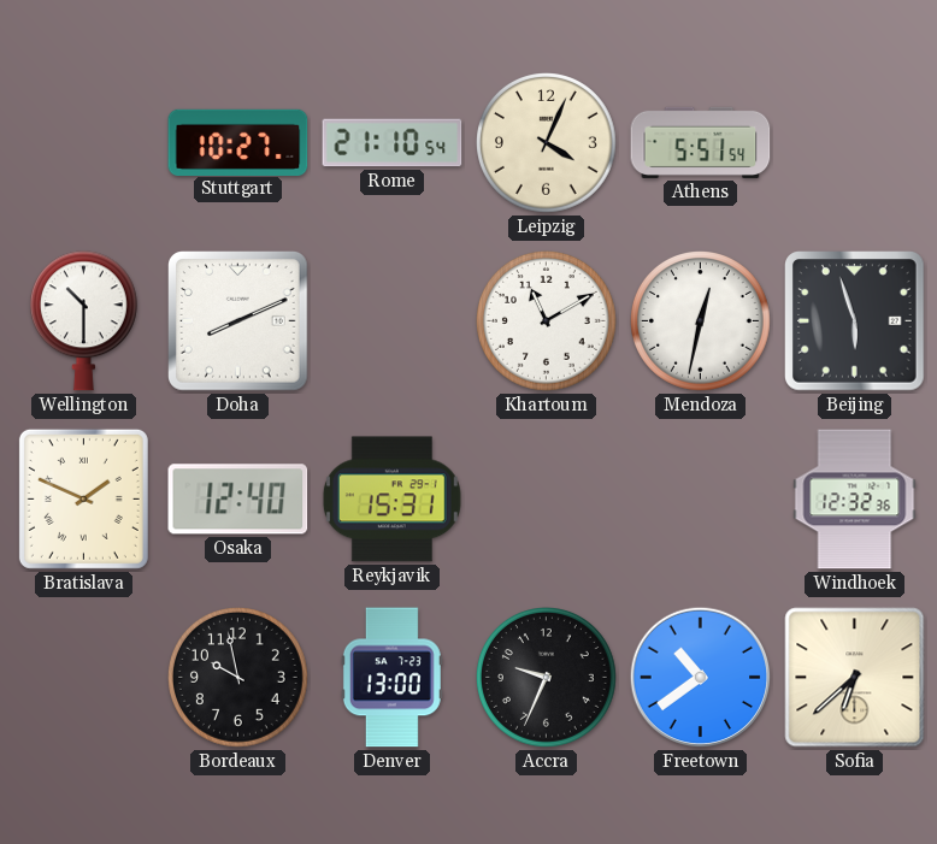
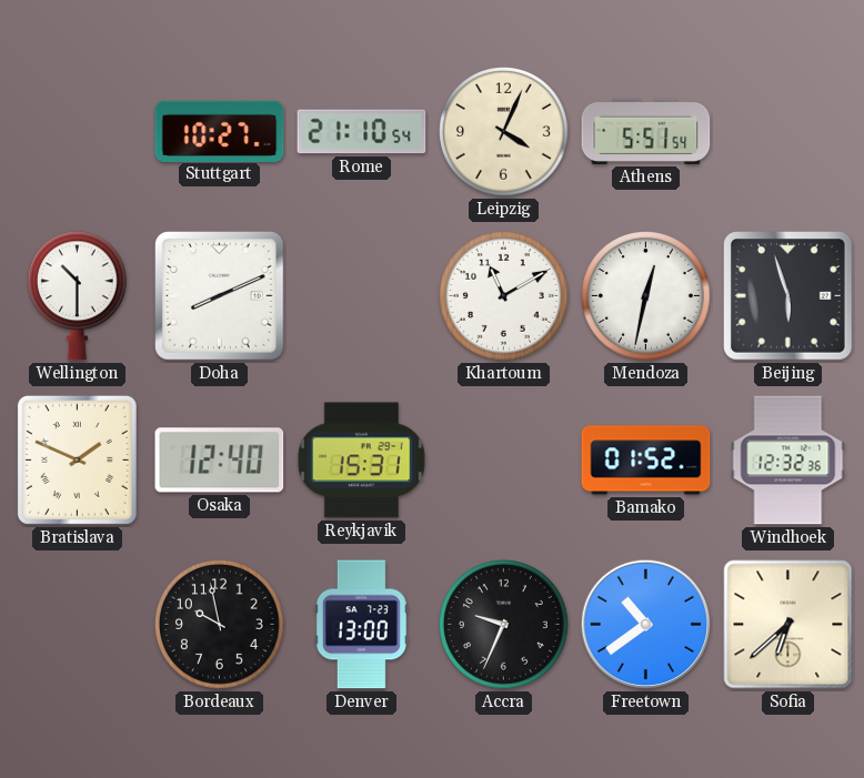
Bamako: none -> 01:52 (646, 461)
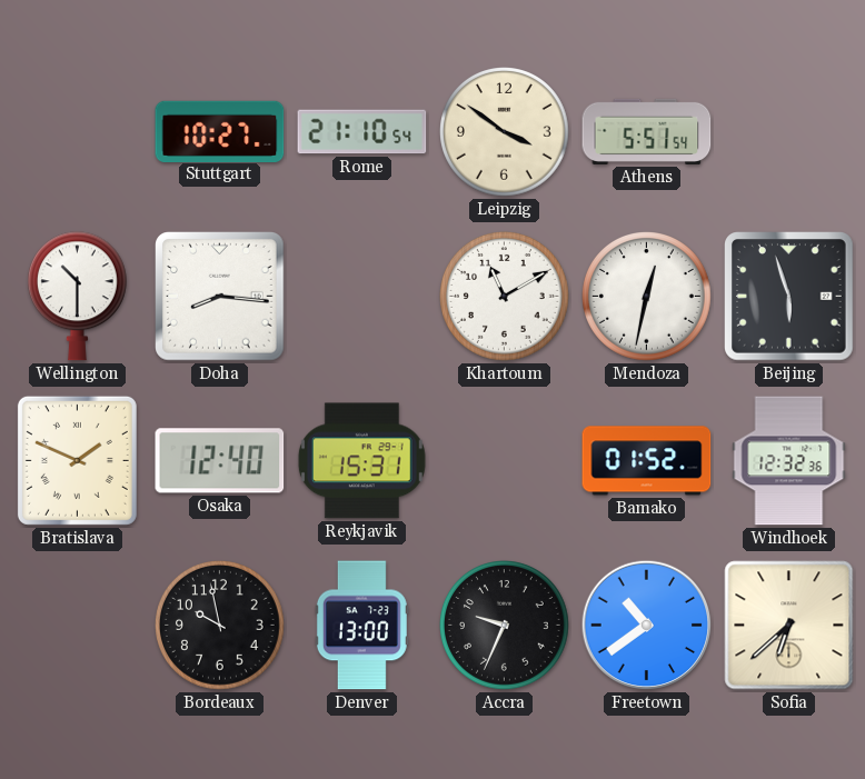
Leipzig: 4:04 -> 3:51 (505, 132)
Doha: 8:11 -> 8:16 (220, 297)
